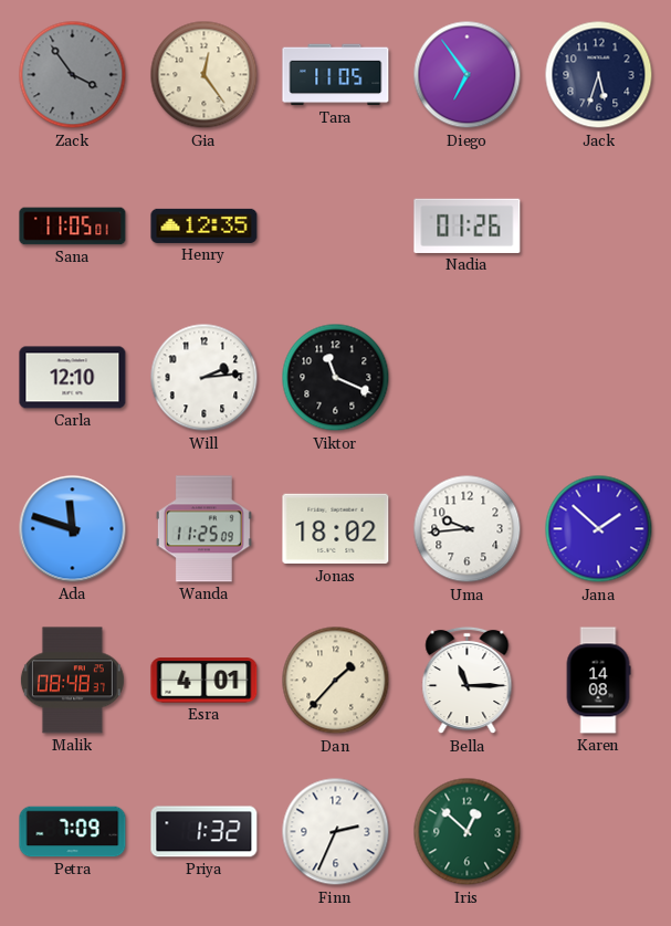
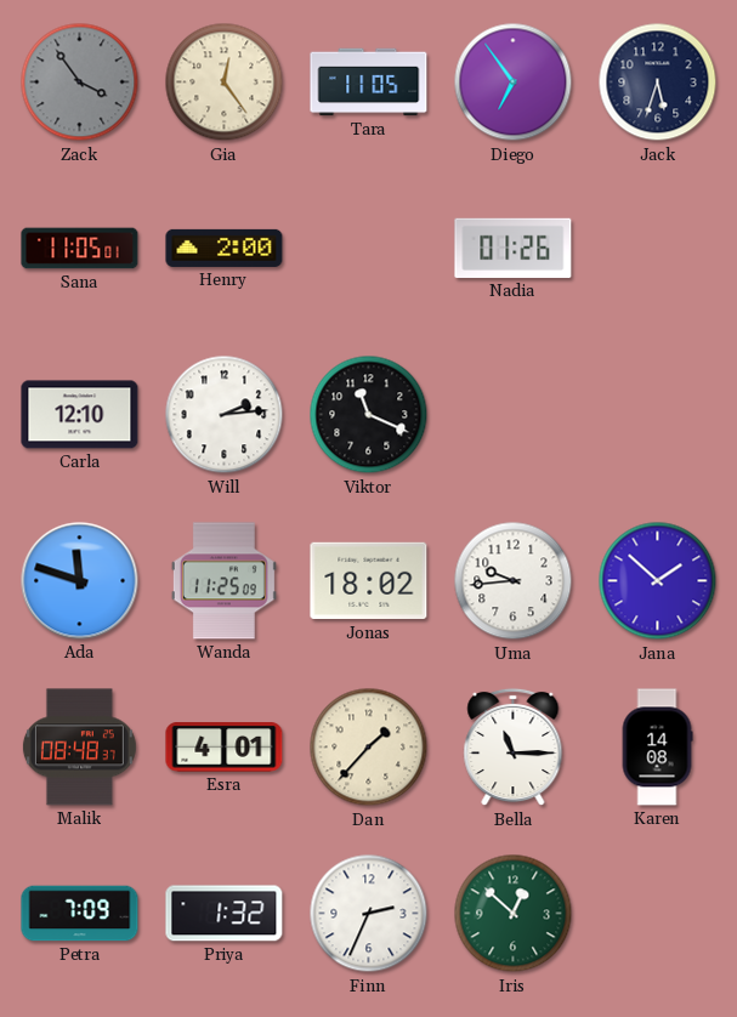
Henry: 12:35 -> 2:00 (225, 248)
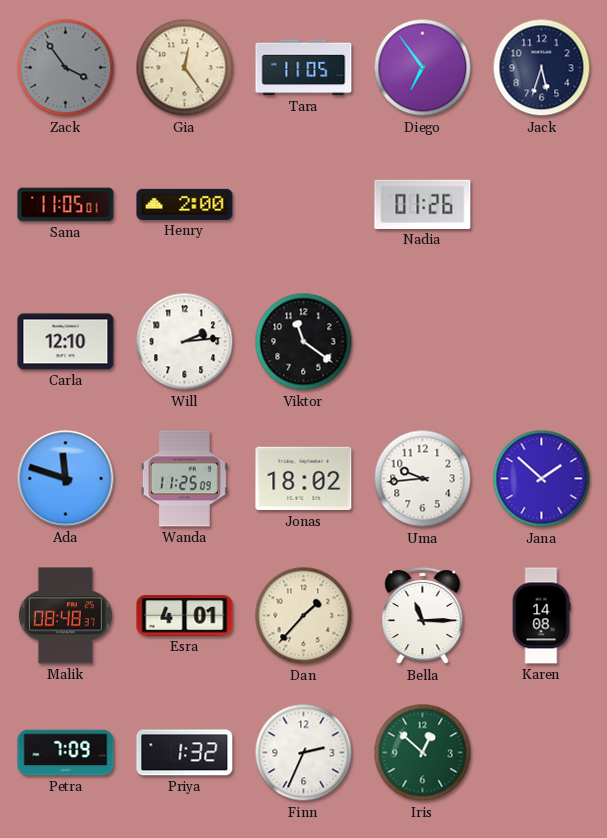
Viktor: 11:19 -> 11:21 (304, 342)
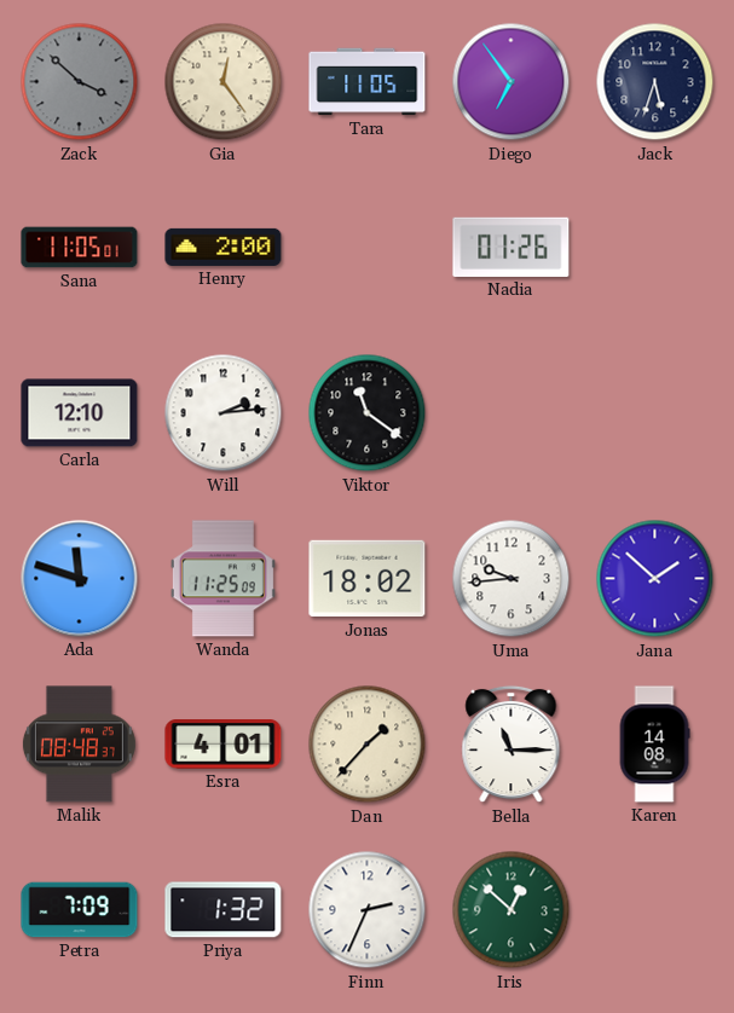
Zack: 3:54 -> 3:52 (80, 82)
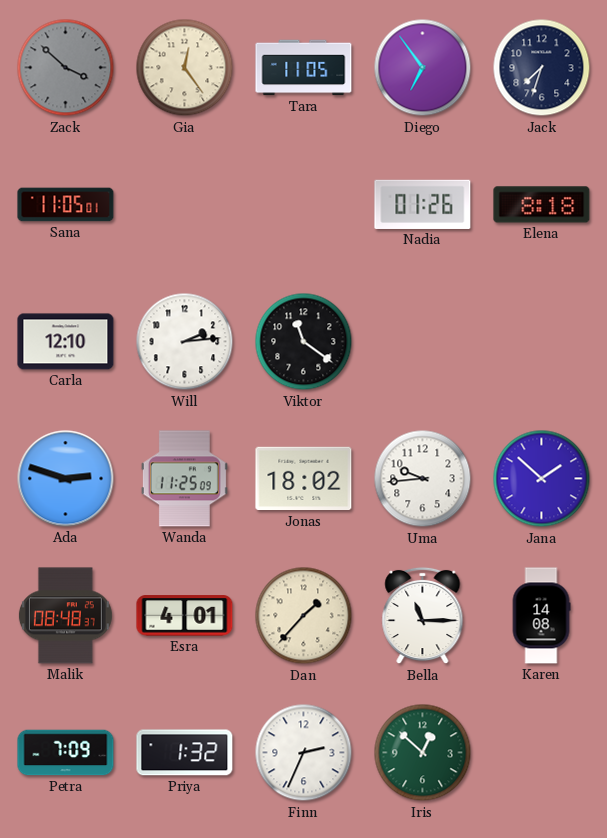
Jack: 5:33 -> 7:33 (542, 68)
Henry: 2:00 -> none (224, 247)
Elena: none -> 8:18 (542, 205)
Ada: 11:48 -> 2:48 (66, 479)
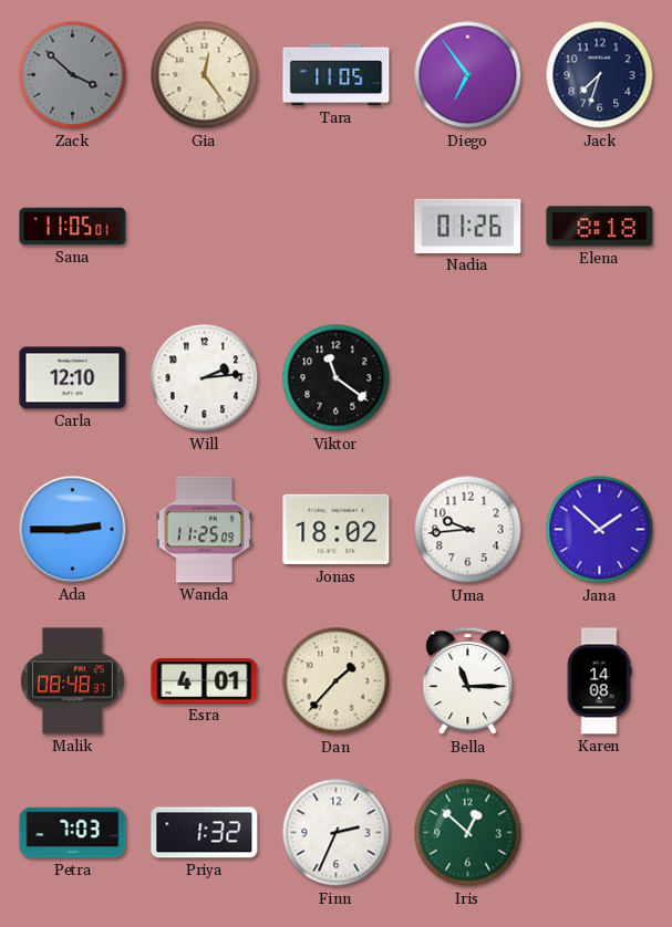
Ada: 2:48 -> 2:45 (73, 530)
Petra: 7:09 -> 7:03 (73, 833)
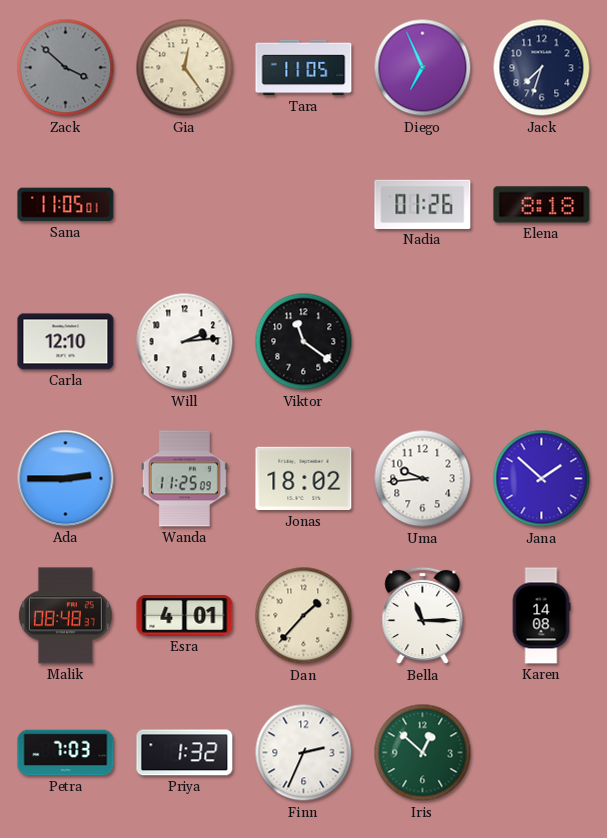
Diego: 6:54 -> 6:56 (423, 68)
